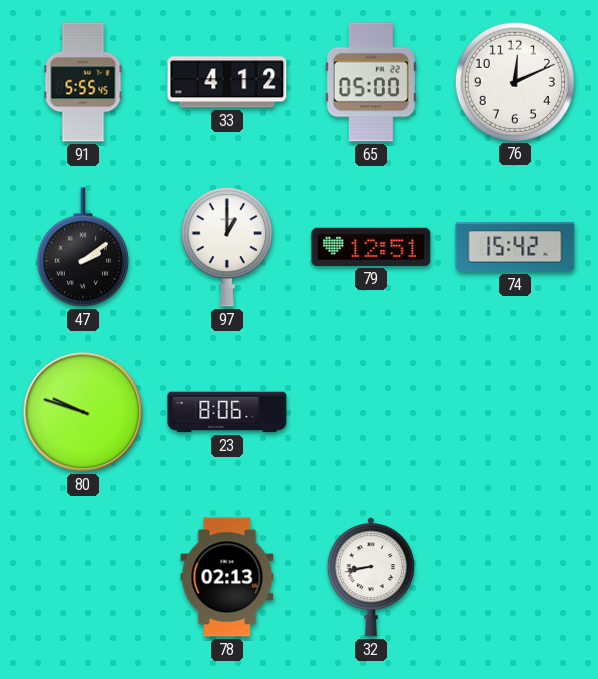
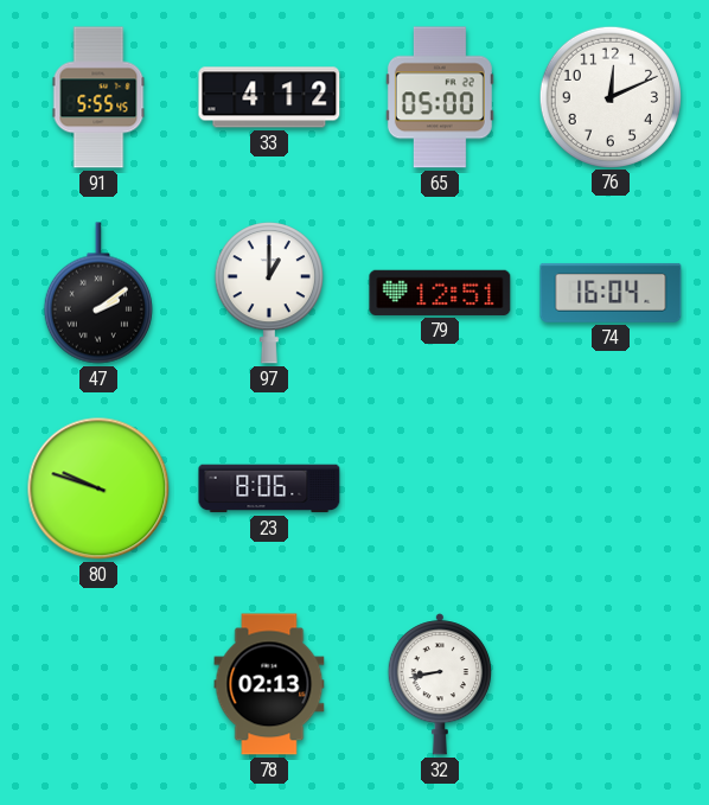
74: 15:42 -> 16:04 (611, 293)
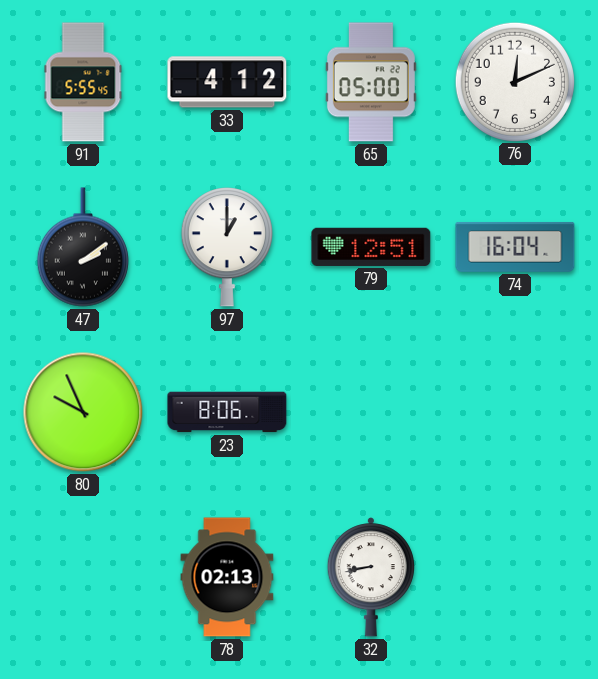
80: 9:48 -> 9:56 (83, 412)
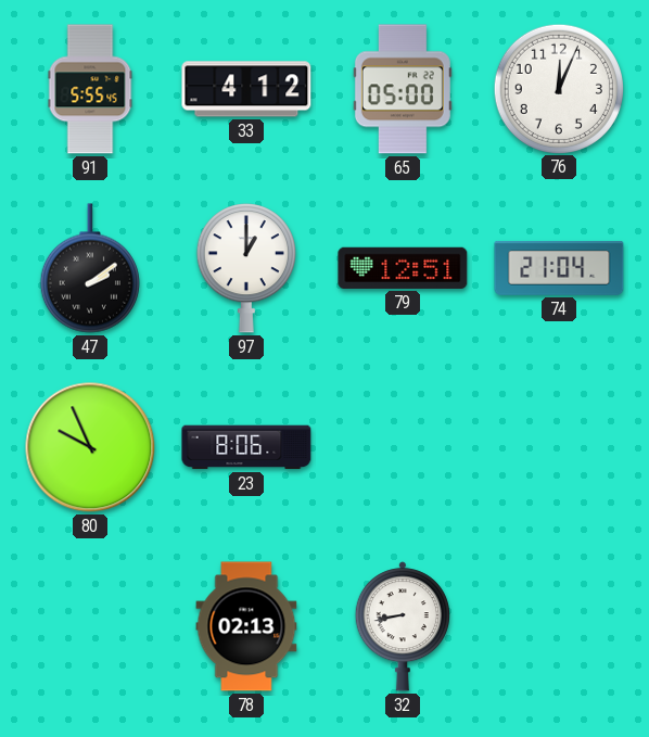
76: 12:11 -> 12:04 (558, 88)
74: 16:04 -> 21:04 (559, 268)
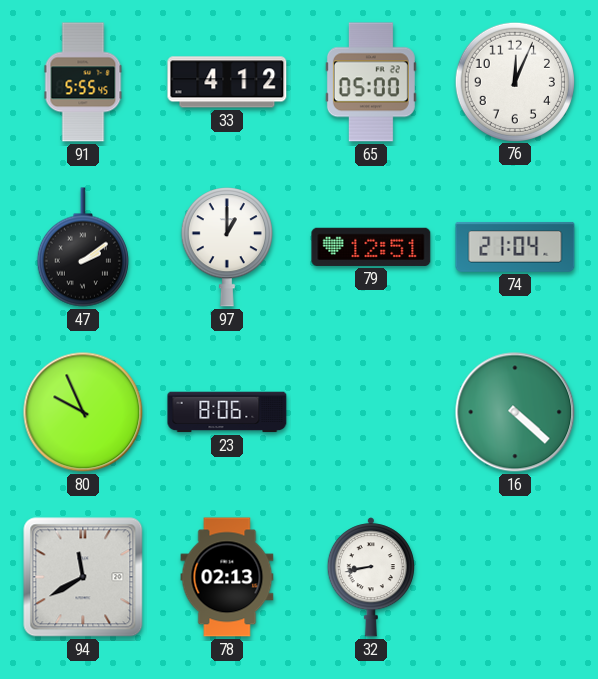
16: none -> 4:22 (515, 412)
94: none -> 11:40 (83, 577)
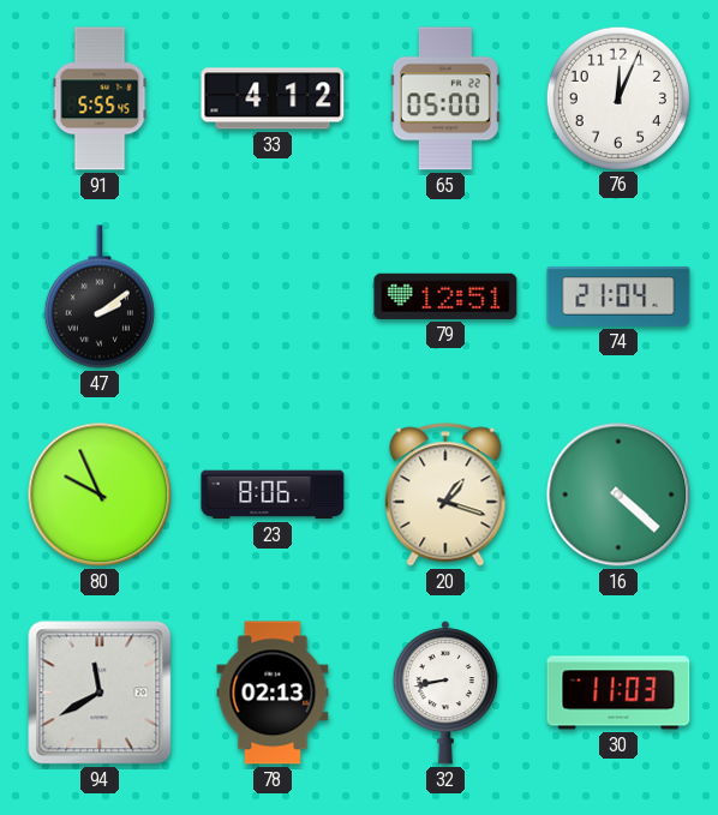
97: 1:00 -> none (227, 247)
20: none -> 1:18 (445, 495)
30: none -> 11:03 (618, 693)
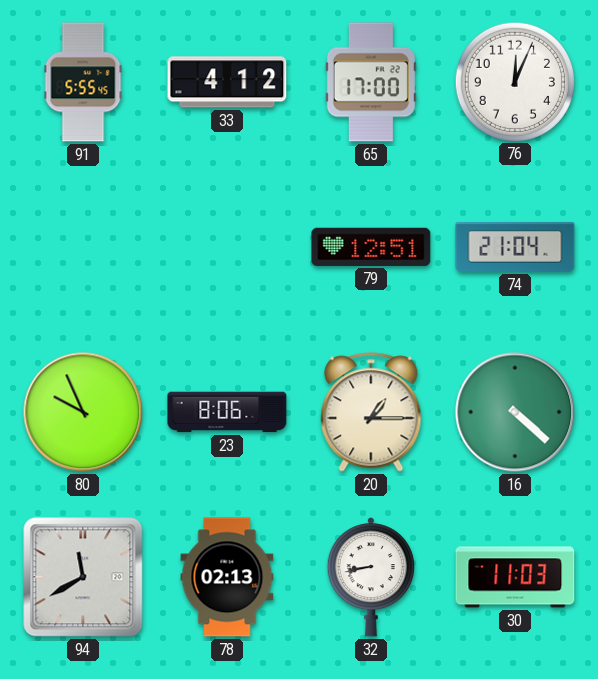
65: 05:00 -> 17:00 (371, 82)
47: 2:09 -> none (100, 296)
20: 1:18 -> 1:15 (371, 412)
